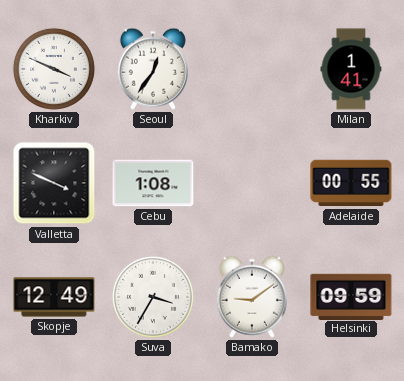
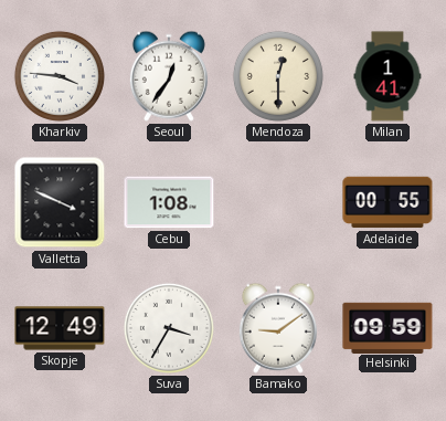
Kharkiv: 3:49 -> 3:46 (60, 76)
Mendoza: none -> 12:30 (278, 76)
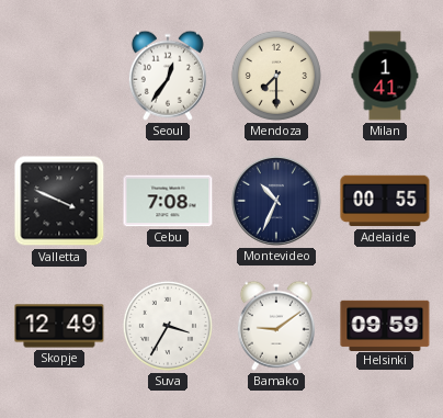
Kharkiv: 3:46 -> none (60, 76)
Mendoza: 12:30 -> 7:30 (276, 76)
Cebu: 1:08 -> 7:08 (168, 201)
Montevideo: none -> 10:34 (276, 201)
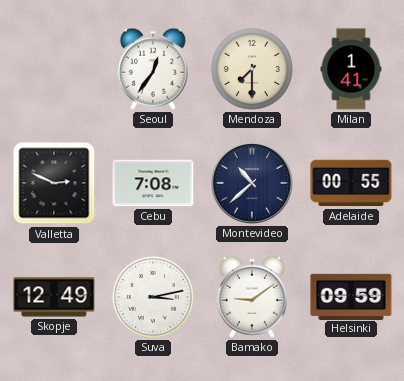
Valletta: 3:49 -> 2:49 (54, 183)
Montevideo: 10:34 -> 10:38 (252, 183)
Suva: 3:35 -> 3:13 (153, 297)
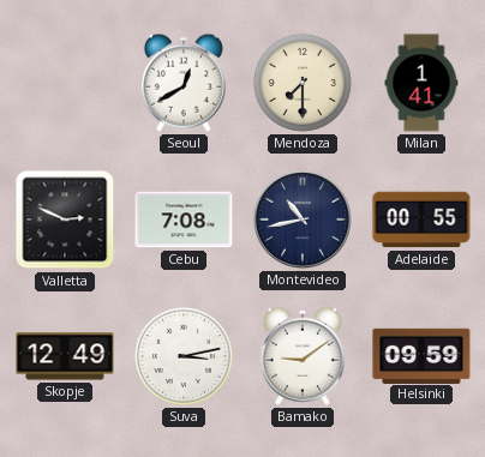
Seoul: 12:36 -> 12:40 (184, 83)
Montevideo: 10:38 -> 10:43 (303, 220)
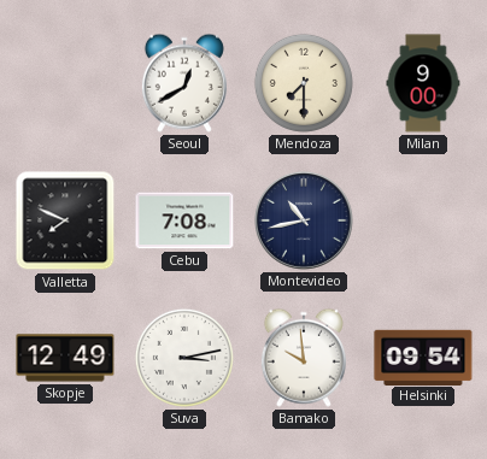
Milan: 1:41 -> 9:00 (423, 83)
Valletta: 2:49 -> 7:49 (65, 220)
Adelaide: 00:55 -> none (421, 220)
Bamako: 9:09 -> 9:59 (304, 358)
Helsinki: 09:59 -> 09:54 (423, 357)
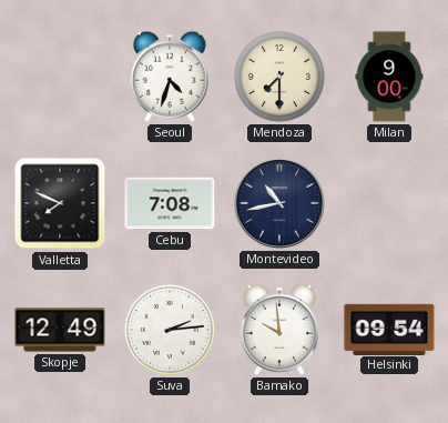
Seoul: 12:40 -> 4:33 (170, 77)
Suva: 3:13 -> 2:14 (170, 330)
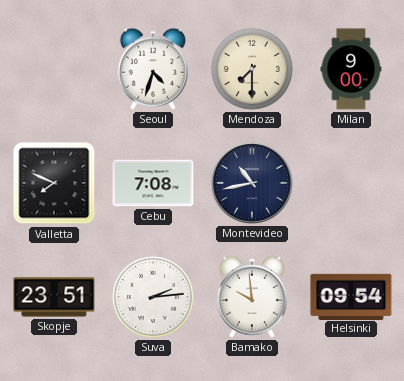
Skopje: 12:49 -> 23:51 (54, 297)
